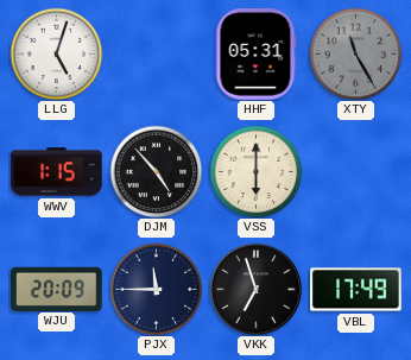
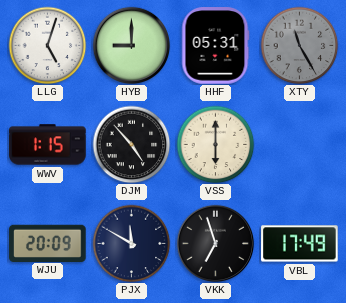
HYB: none -> 9:00 (131, 45)
PJX: 11:45 -> 11:50 (131, 243)
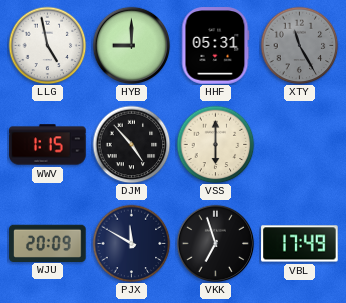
LLG: 5:03 -> 4:58 (47, 45)
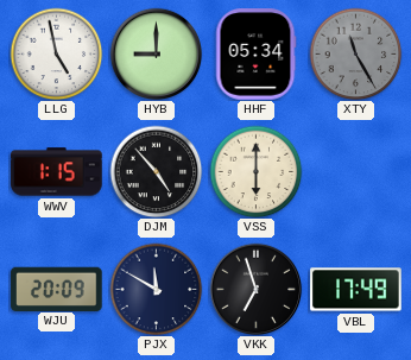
HHF: 05:31 -> 05:34 (255, 55)
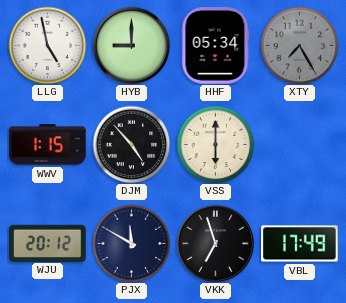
XTY: 11:25 -> 7:25 (299, 45)
WJU: 20:09 -> 20:12 (48, 243)
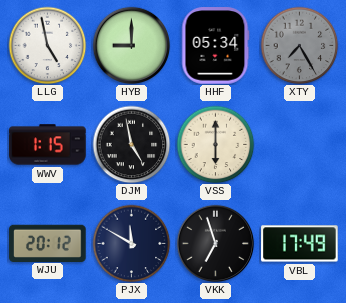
DJM: 4:53 -> 4:58 (131, 144)
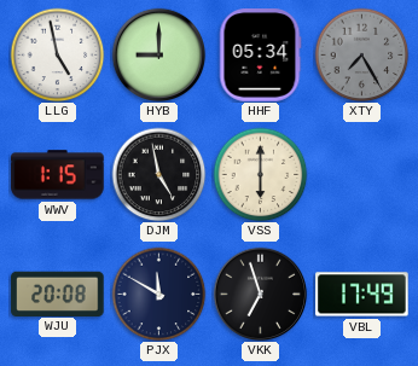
WJU: 20:12 -> 20:08 (58, 294)
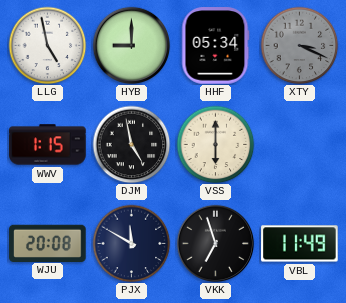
XTY: 7:25 -> 3:19 (299, 45)
VBL: 17:49 -> 11:49 (300, 244)
